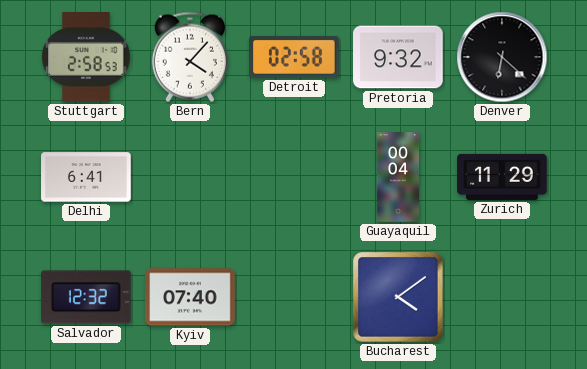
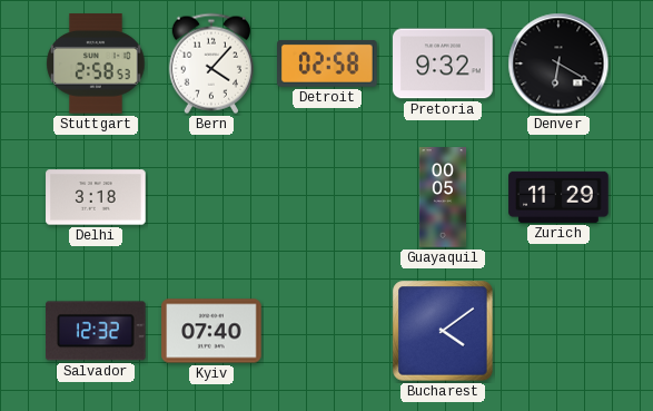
Denver: 6:22 -> 6:20 (558, 63)
Delhi: 6:41 -> 3:18 (96, 197)
Guayaquil: 00:04 -> 00:05 (443, 197)
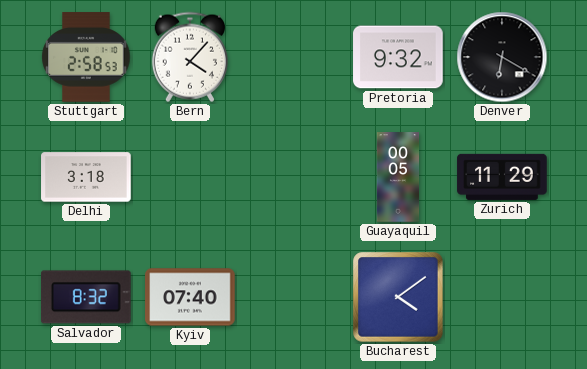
Detroit: 02:58 -> none (327, 63)
Salvador: 12:32 -> 8:32 (87, 297)
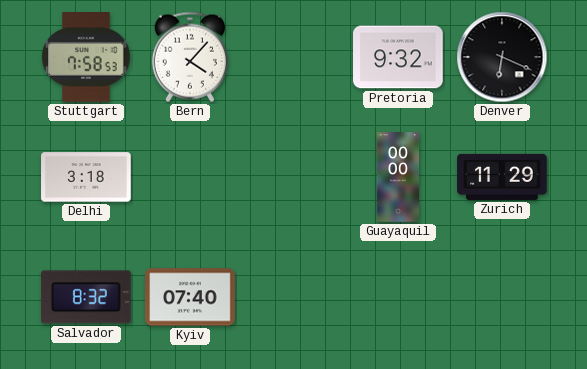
Stuttgart: 2:58 -> 7:58 (86, 57)
Denver: 6:20 -> 6:19 (502, 57)
Guayaquil: 00:05 -> 00:00 (398, 177)
Bucharest: 4:09 -> none (398, 297)
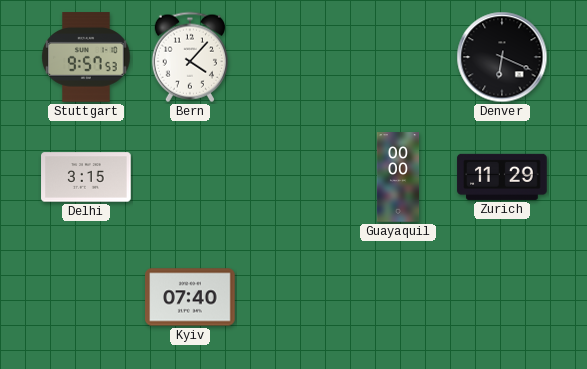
Stuttgart: 7:58 -> 9:57 (86, 57)
Pretoria: 9:32 -> none (398, 57)
Delhi: 3:18 -> 3:15 (86, 177)
Salvador: 8:32 -> none (87, 297)
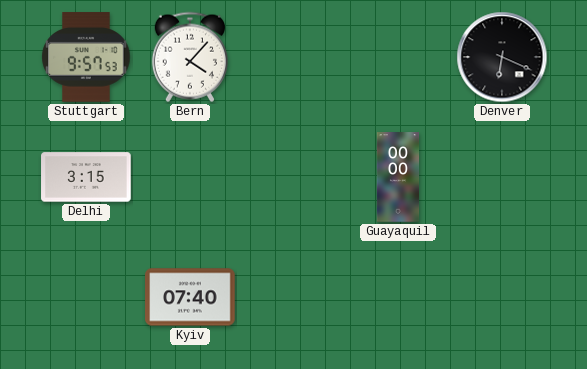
Zurich: 11:29 -> none (502, 177)
